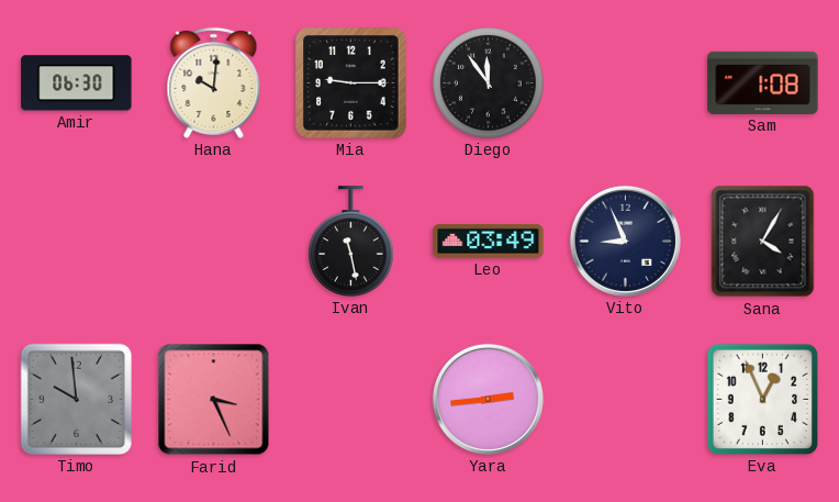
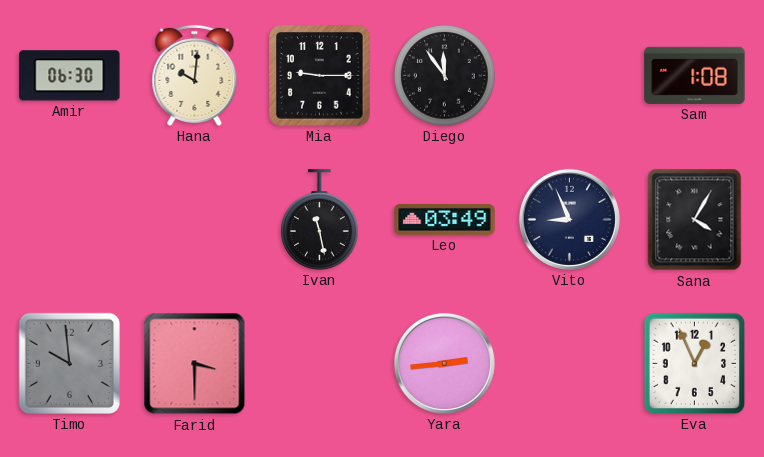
Farid: 3:26 -> 3:30 (195, 364)
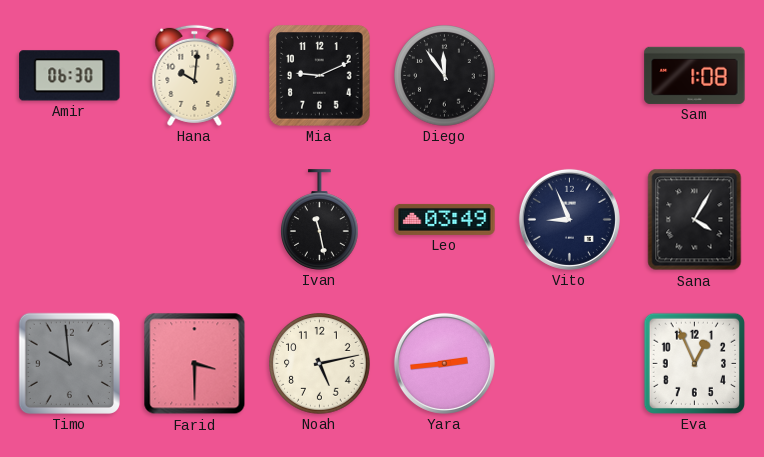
Mia: 9:15 -> 9:11 (320, 76)
Noah: none -> 5:13 (320, 364)
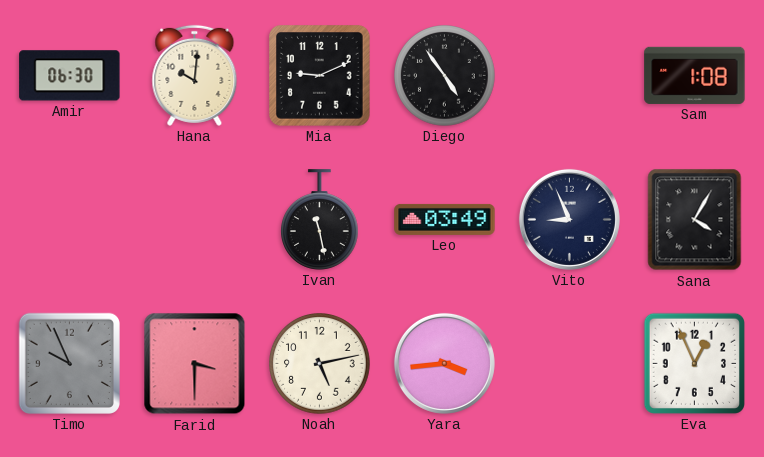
Diego: 11:54 -> 4:54 (445, 76)
Timo: 9:59 -> 9:56 (69, 363)
Yara: 2:44 -> 3:44 (444, 363)
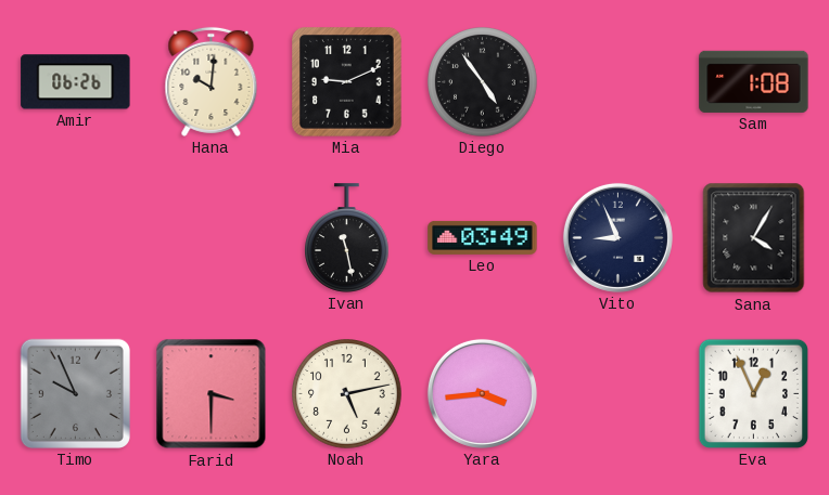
Amir: 06:30 -> 06:26 (76, 82)
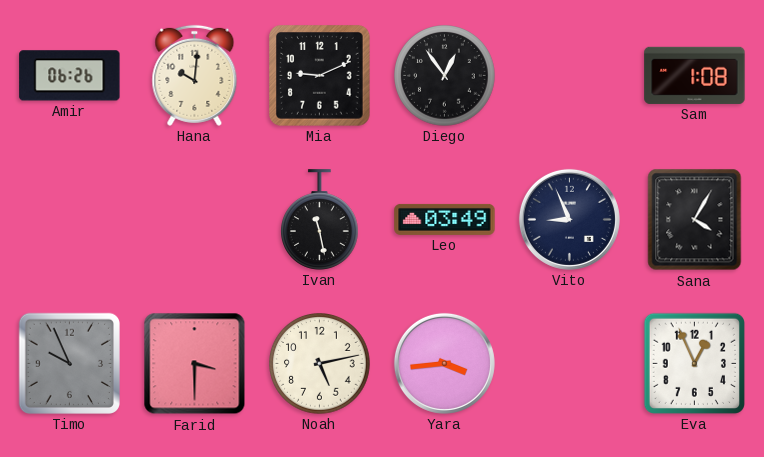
Diego: 4:54 -> 12:54 (445, 76)
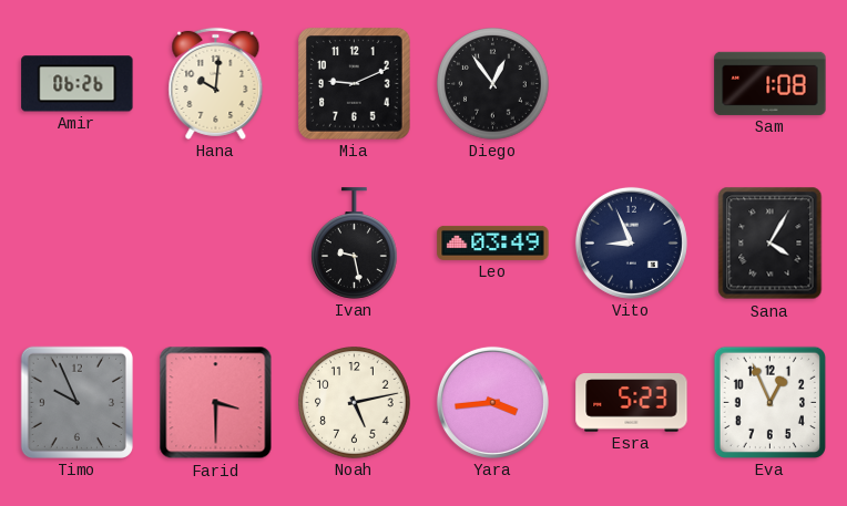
Ivan: 11:28 -> 9:28 (355, 244)
Esra: none -> 5:23 (632, 403)
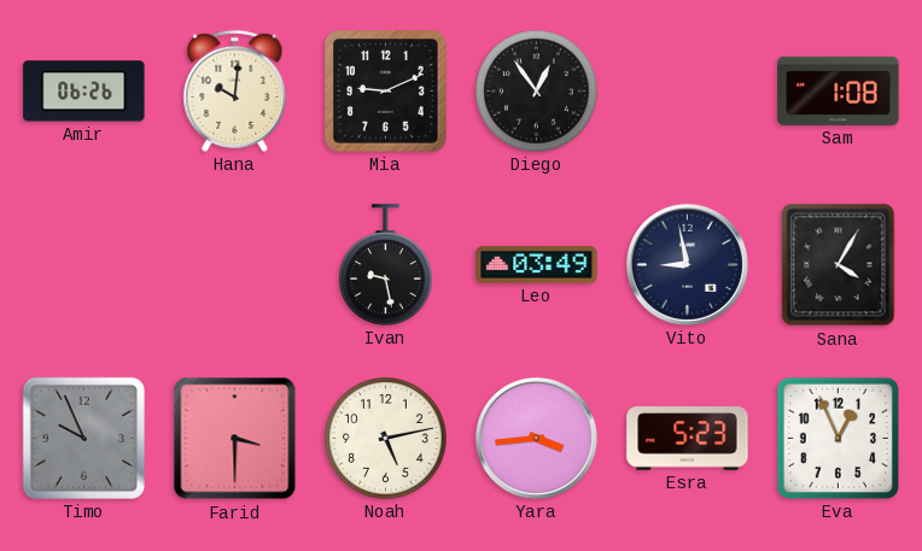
Vito: 8:56 -> 8:58 (687, 264)
